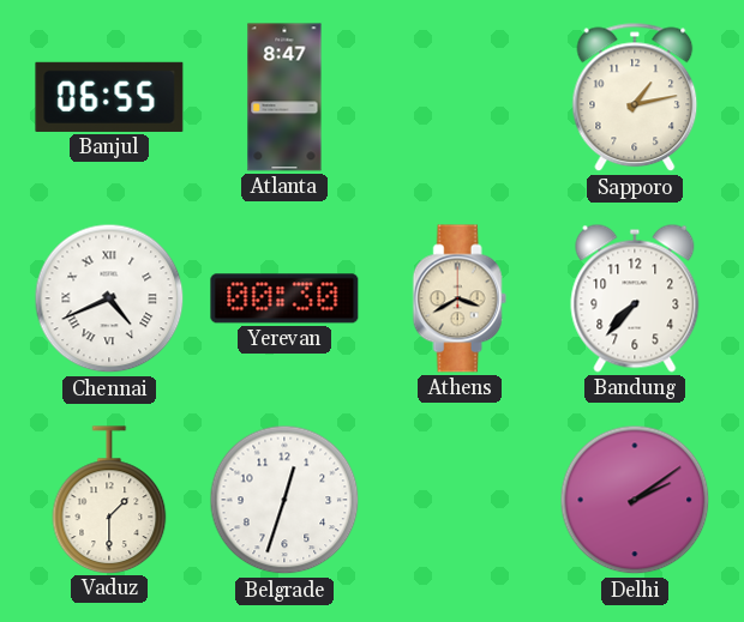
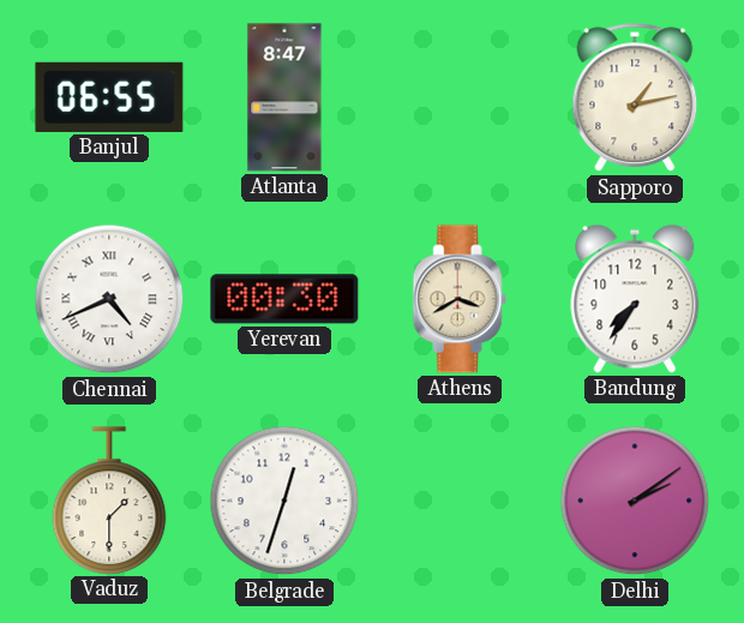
Bandung: 7:37 -> 7:36 (635, 299)
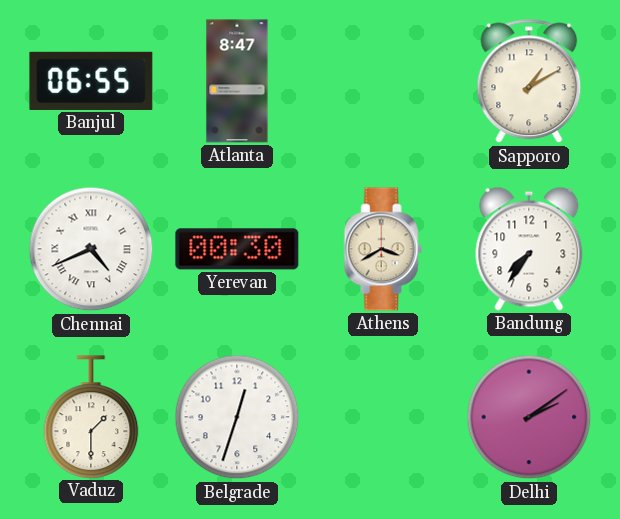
Sapporo: 1:13 -> 1:10 (529, 81)
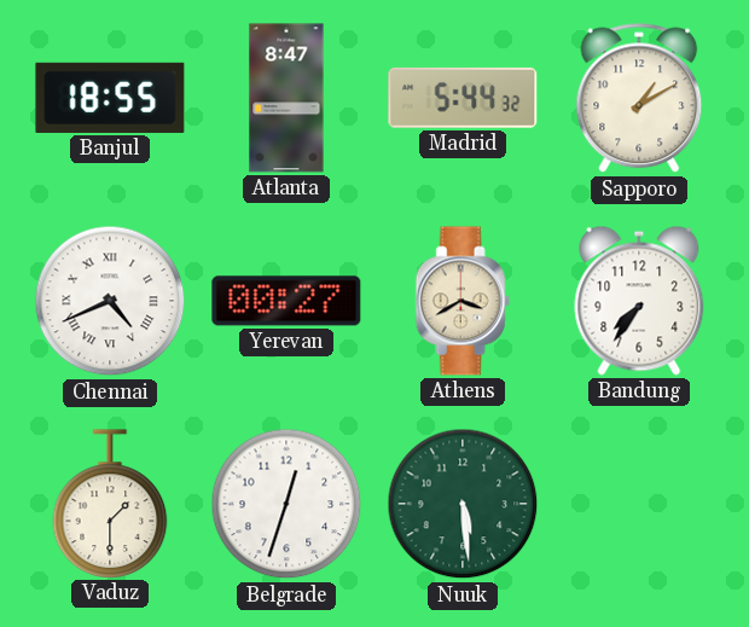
Banjul: 06:55 -> 18:55 (110, 98)
Madrid: none -> 5:44 (463, 98)
Yerevan: 00:30 -> 00:27 (286, 301)
Nuuk: none -> 5:29 (463, 504)
Delhi: 2:09 -> none (529, 417)
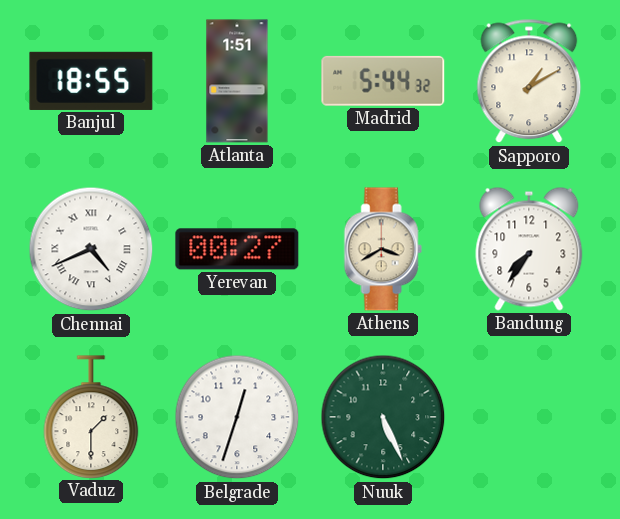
Atlanta: 8:47 -> 1:51 (237, 81)
Nuuk: 5:29 -> 5:26 (383, 417)
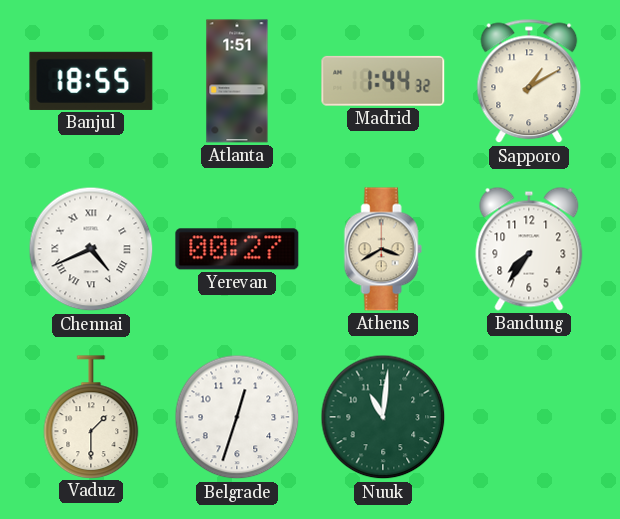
Madrid: 5:44 -> 1:44 (383, 81)
Nuuk: 5:26 -> 11:01 (383, 417)
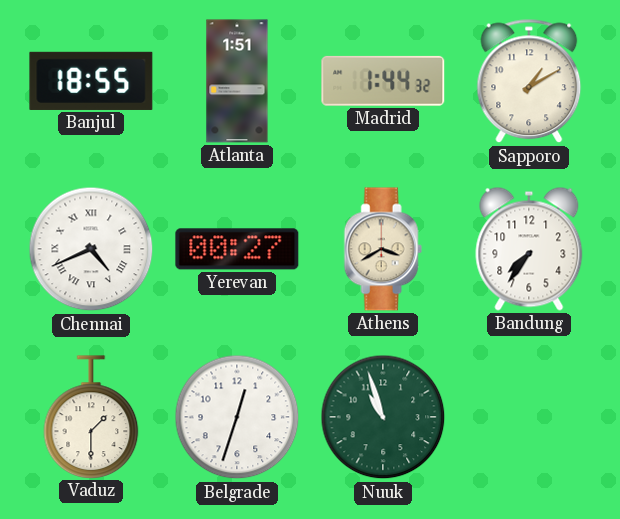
Nuuk: 11:01 -> 10:57 (383, 417)
